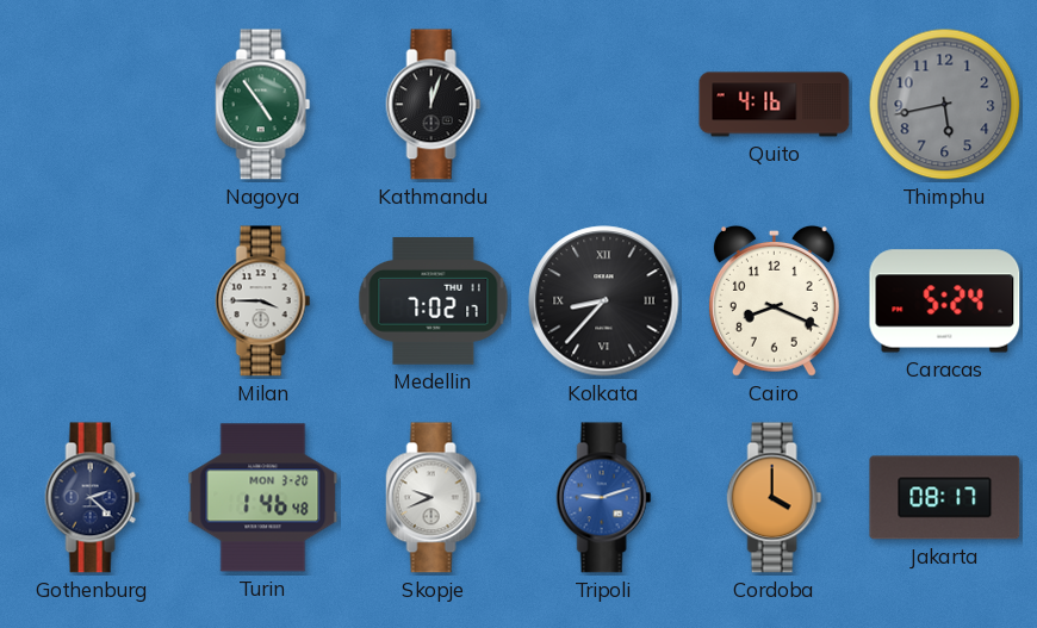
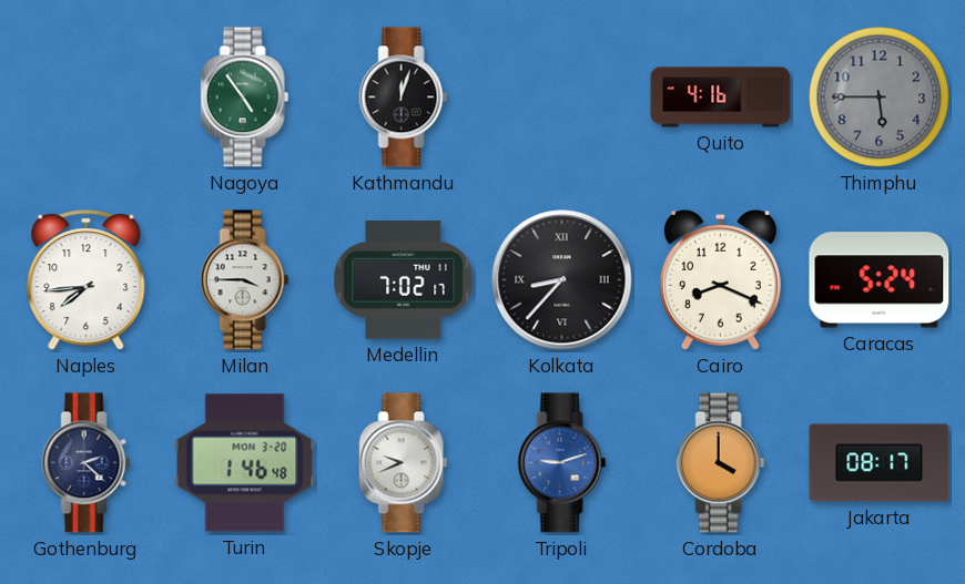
Thimphu: 5:43 -> 5:45 (880, 98)
Naples: none -> 7:44 (87, 280)
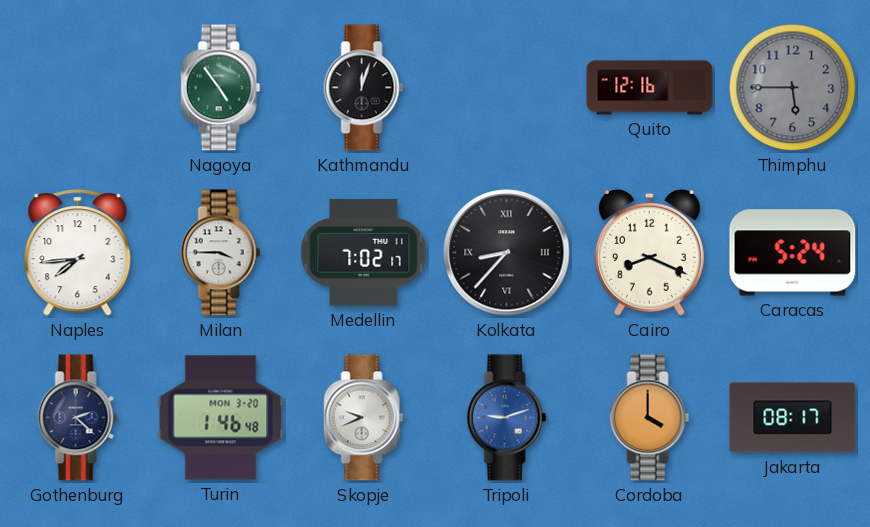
Quito: 4:16 -> 12:16 (650, 88)
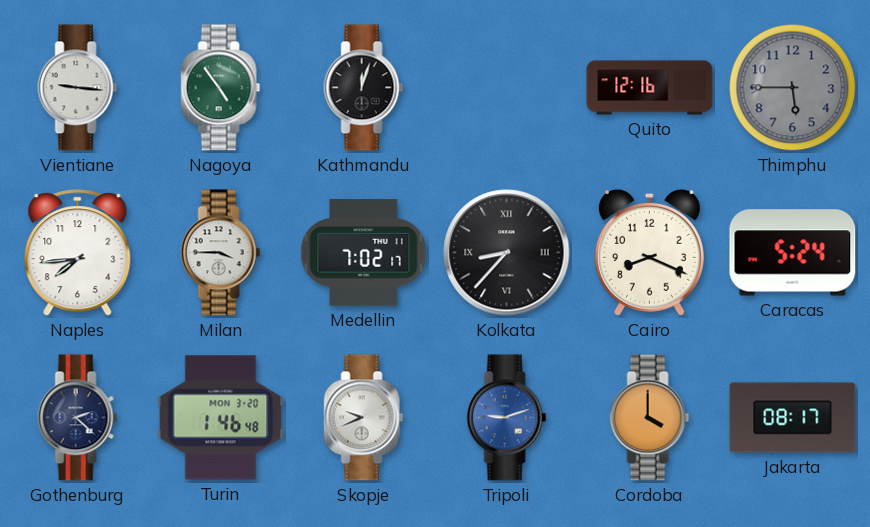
Vientiane: none -> 9:16 (78, 88)
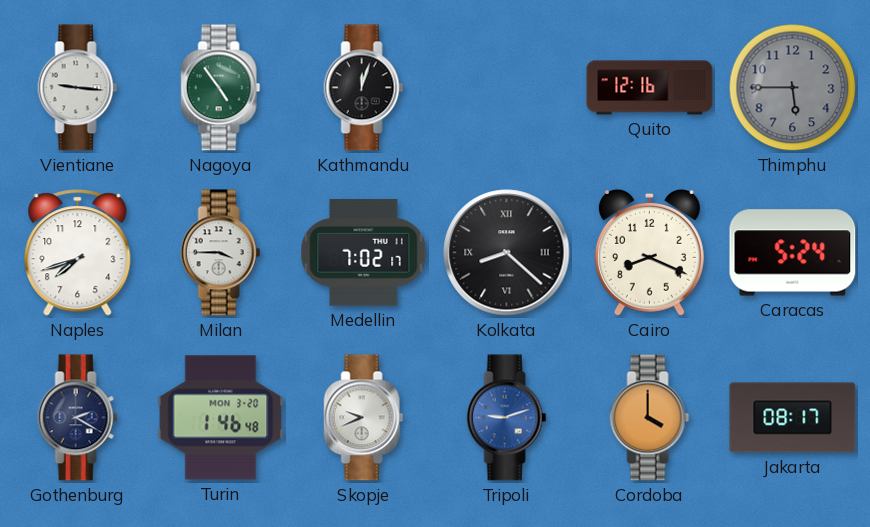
Naples: 7:44 -> 7:42 (78, 253)
Kolkata: 8:37 -> 8:22 (507, 253)
Gothenburg: 2:22 -> 2:20 (78, 418)
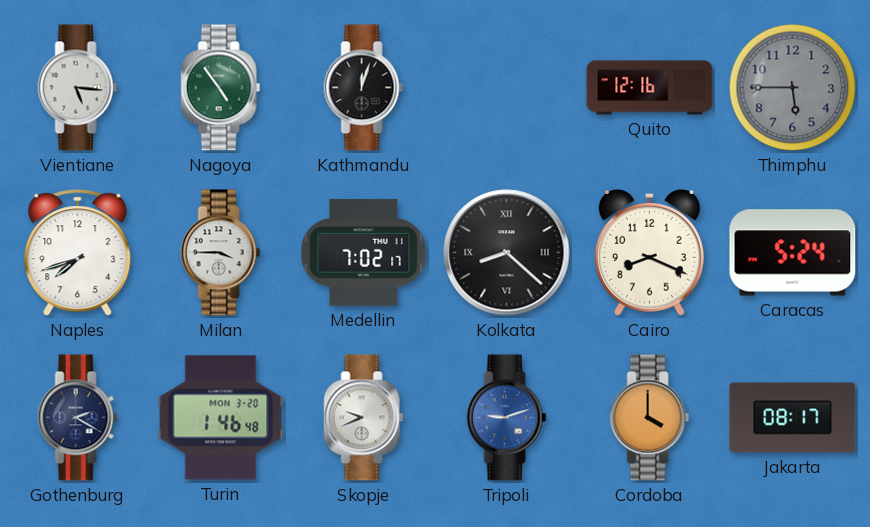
Vientiane: 9:16 -> 5:16 (78, 88)
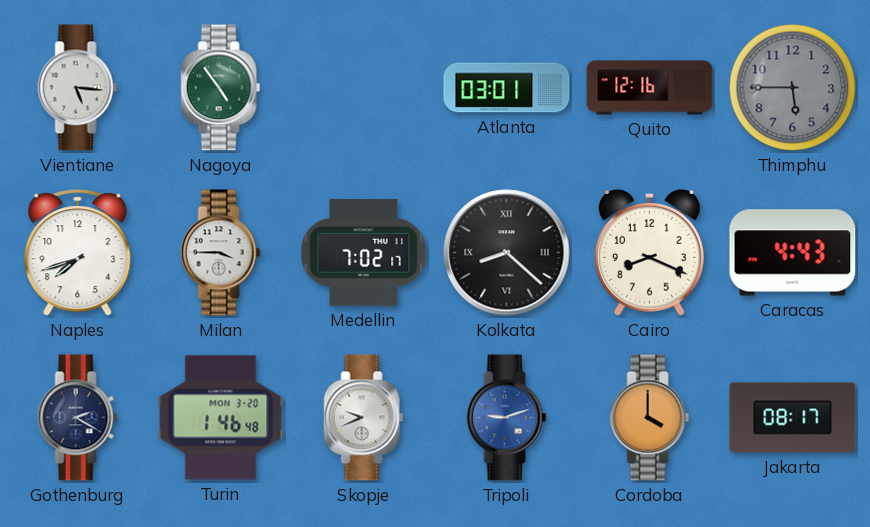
Kathmandu: 12:03 -> none (364, 88)
Atlanta: none -> 03:01 (507, 88)
Caracas: 5:24 -> 4:43 (793, 253)
